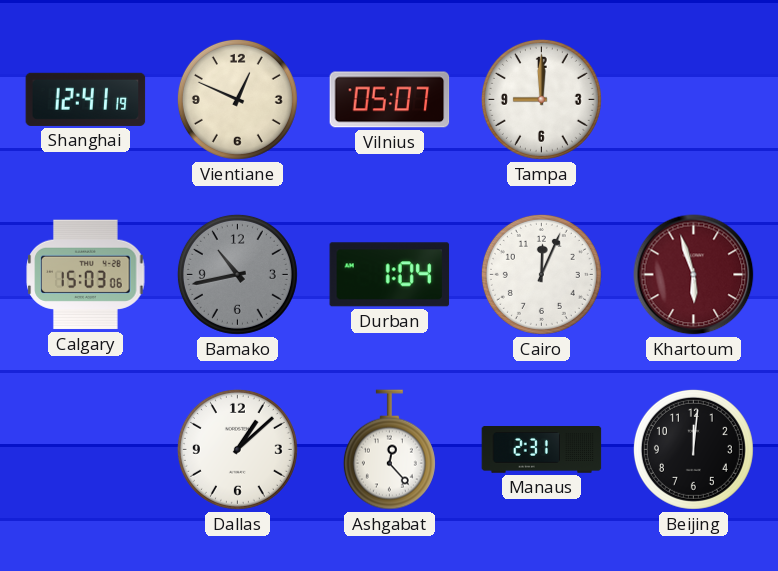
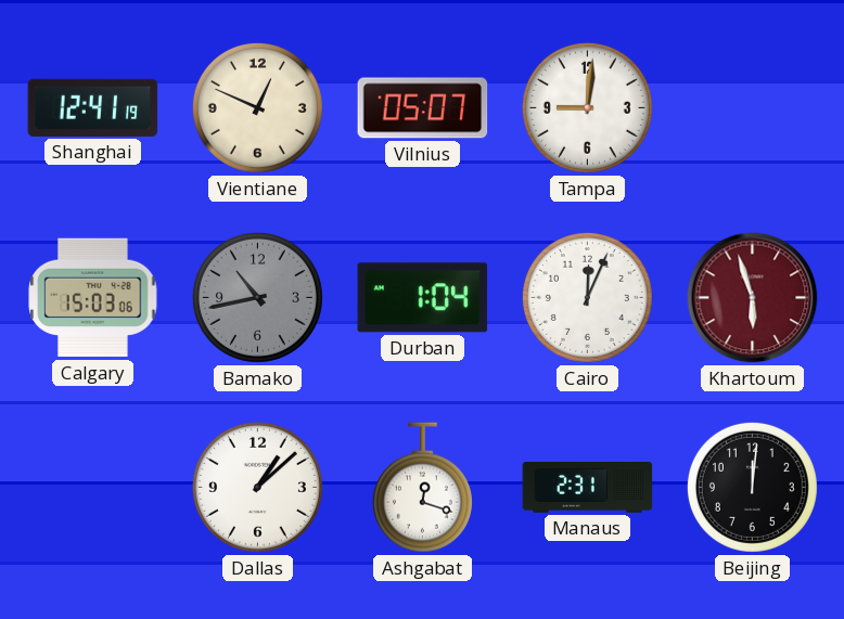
Tampa: 9:00 -> 9:01 (587, 107)
Ashgabat: 12:23 -> 12:18 (422, 488)
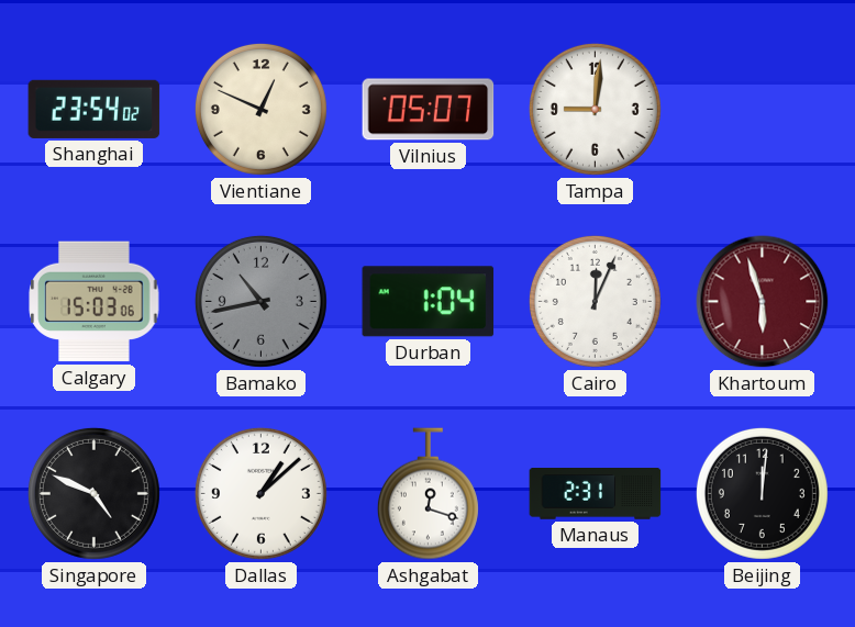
Shanghai: 12:41 -> 23:54 (95, 109)
Singapore: none -> 4:49 (93, 493)
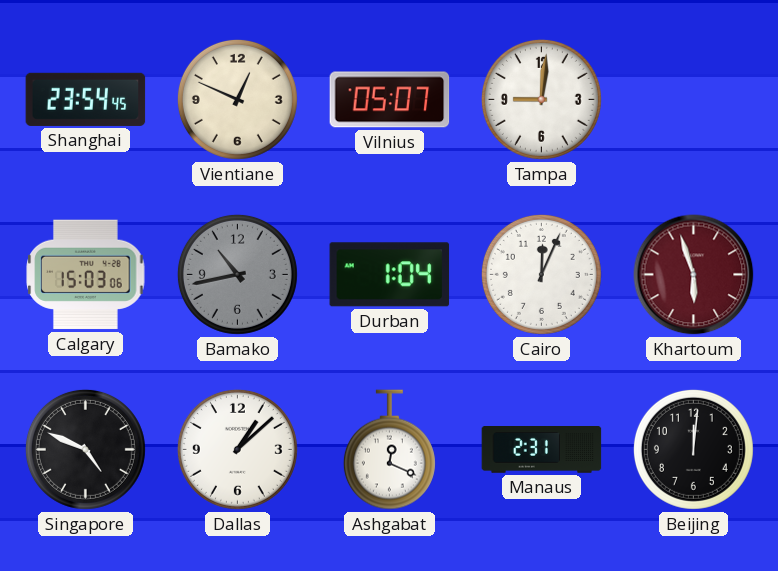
Shanghai: 23:54:02 -> 23:54:45 (86, 99)
Ashgabat: 12:18 -> 12:19 (389, 450)
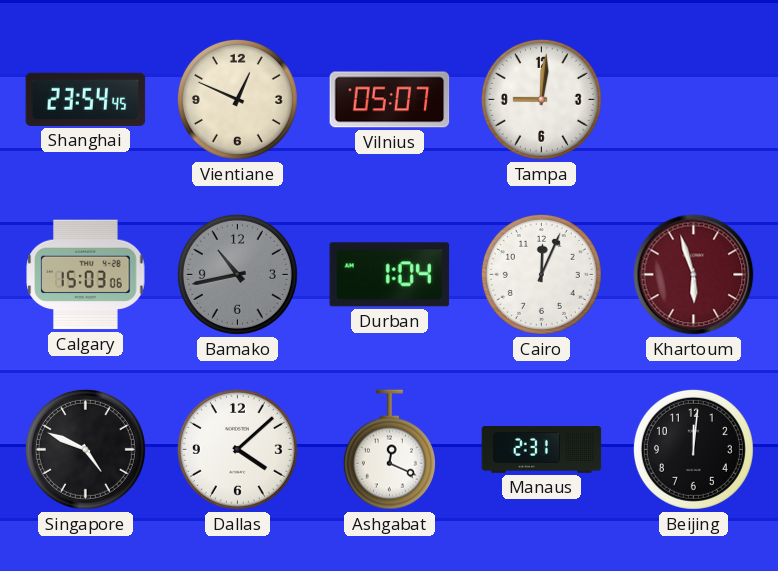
Dallas: 1:08 -> 4:08 (237, 449)
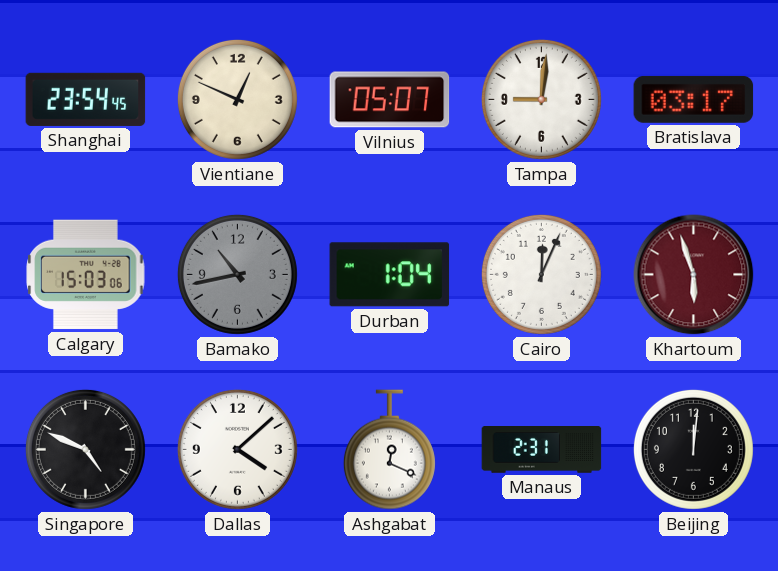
Bratislava: none -> 03:17 (694, 99)
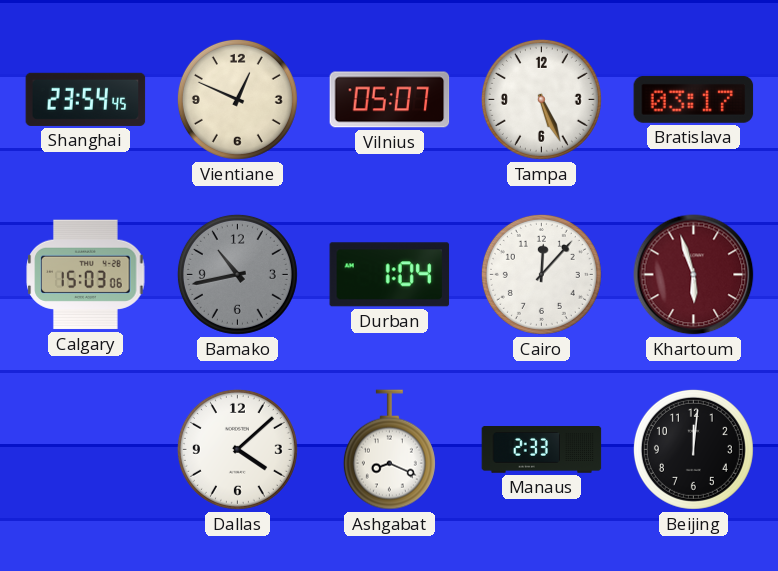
Tampa: 9:01 -> 5:26 (541, 99)
Cairo: 12:04 -> 12:07 (541, 274)
Singapore: 4:49 -> none (85, 449)
Ashgabat: 12:19 -> 8:19 (389, 450)
Manaus: 2:31 -> 2:33 (542, 450)
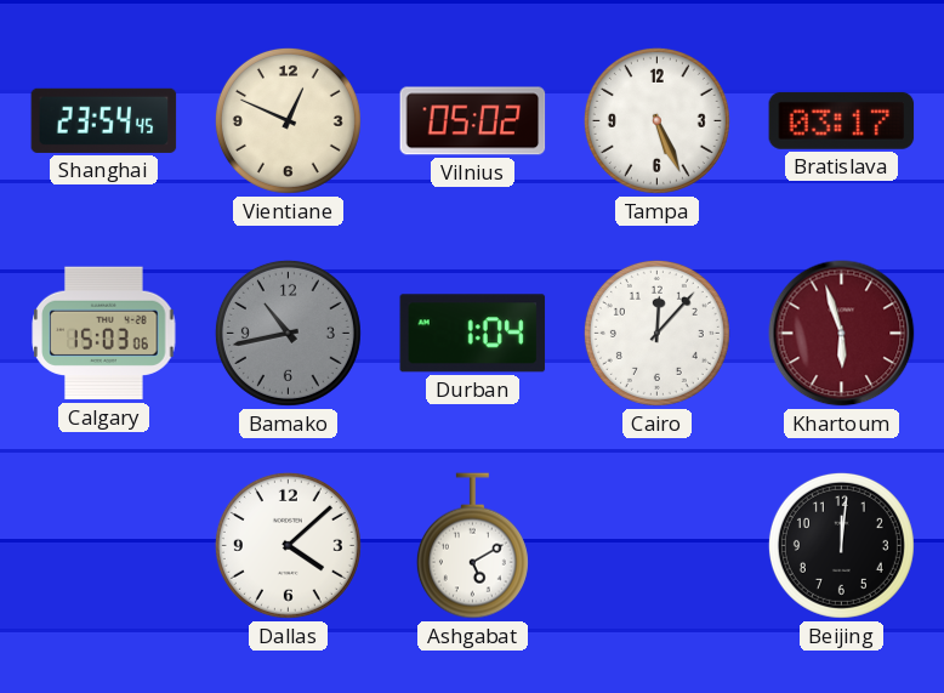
Vilnius: 05:07 -> 05:02 (473, 121)
Ashgabat: 8:19 -> 5:10 (472, 546)
Manaus: 2:33 -> none (542, 450)
